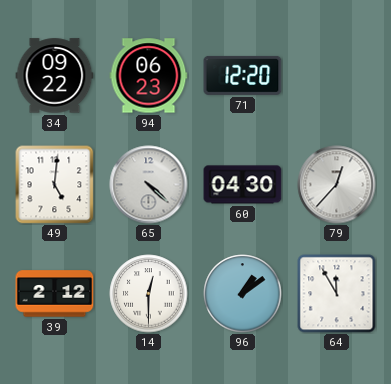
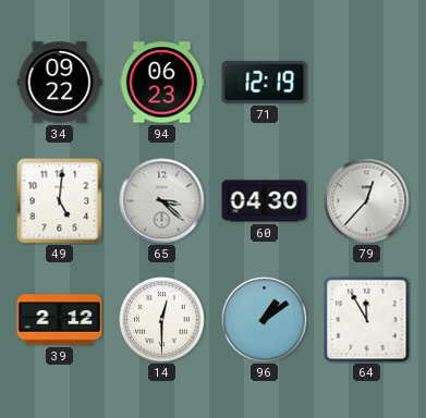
71: 12:20 -> 12:19 (265, 82)
65: 4:22 -> 3:22 (162, 201)
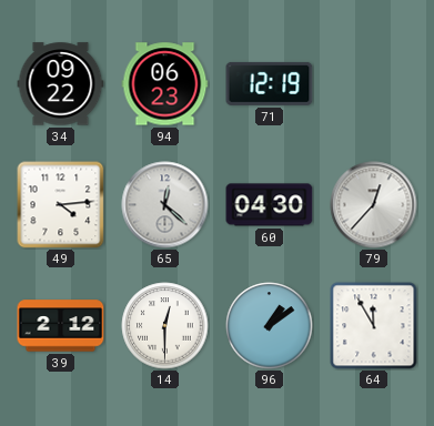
49: 5:01 -> 4:14 (61, 205)
65: 3:22 -> 12:22 (165, 205)
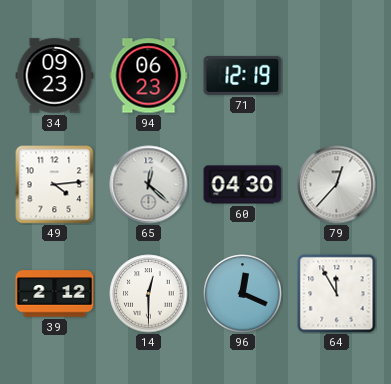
34: 09:22 -> 09:23 (55, 76)
96: 1:09 -> 12:19 (243, 294)
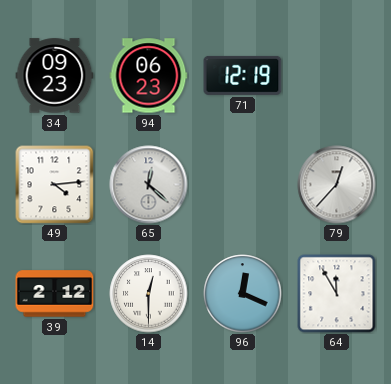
60: 04:30 -> none (243, 185)
